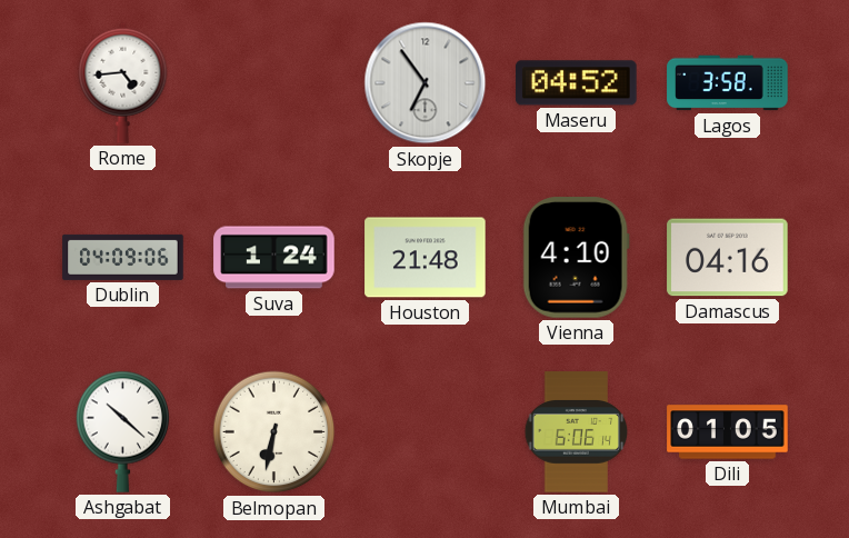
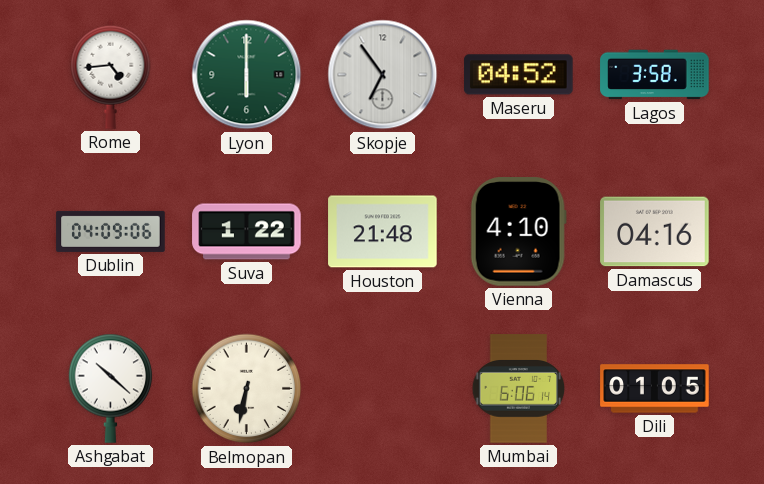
Lyon: none -> 6:00 (247, 75)
Suva: 1:24 -> 1:22 (247, 232)
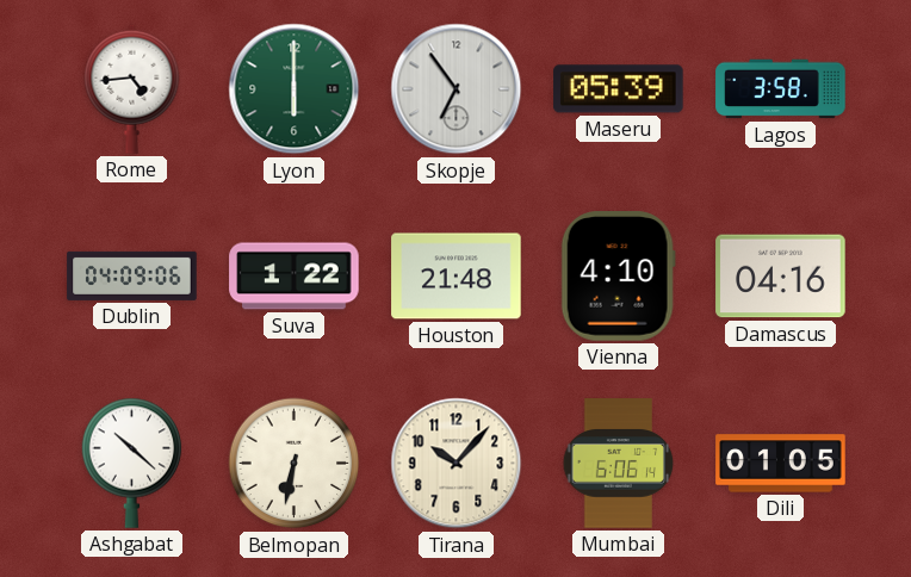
Maseru: 04:52 -> 05:39 (619, 89)
Tirana: none -> 10:07 (457, 464)
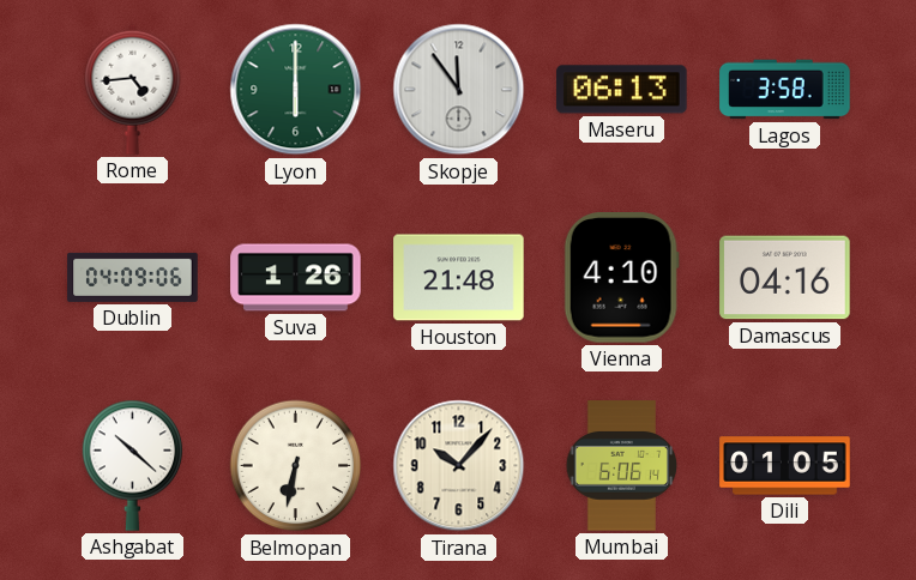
Skopje: 6:54 -> 11:54 (459, 90)
Maseru: 05:39 -> 06:13 (622, 90)
Suva: 1:22 -> 1:26 (296, 278)
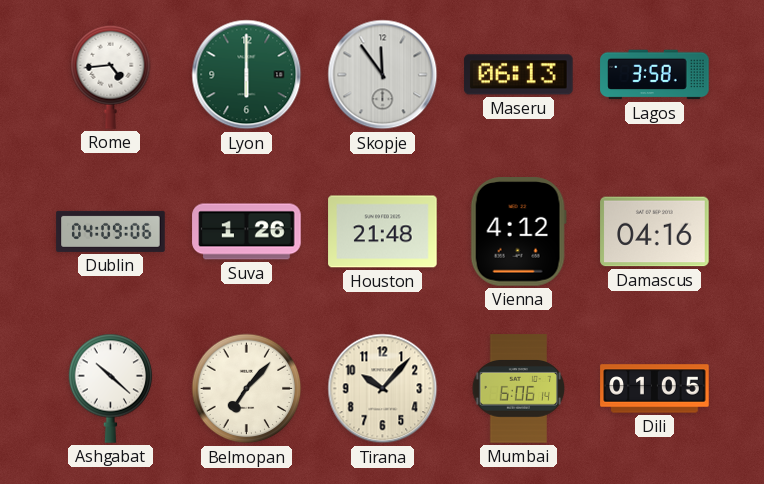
Vienna: 4:10 -> 4:12 (518, 232)
Belmopan: 6:32 -> 7:07 (247, 389)
